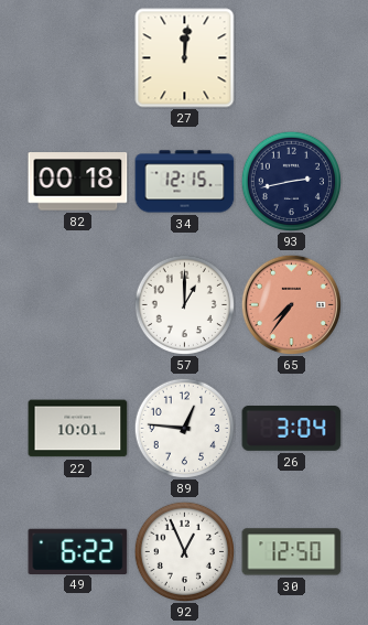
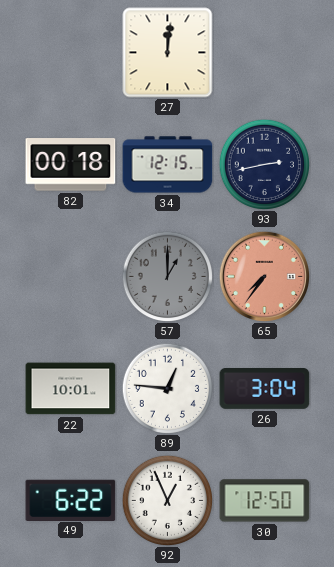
57 dial: white -> grey (167, 276)
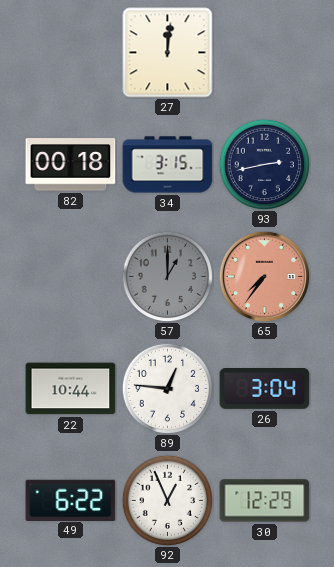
34: 12:15 -> 3:15 (168, 165)
22: 10:01 -> 10:44 (71, 389)
30: 12:50 -> 12:29 (265, 501)
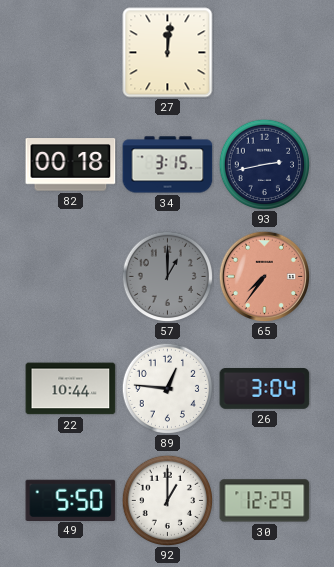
49: 6:22 -> 5:50 (71, 500)
92: 12:56 -> 1:00 (167, 500)
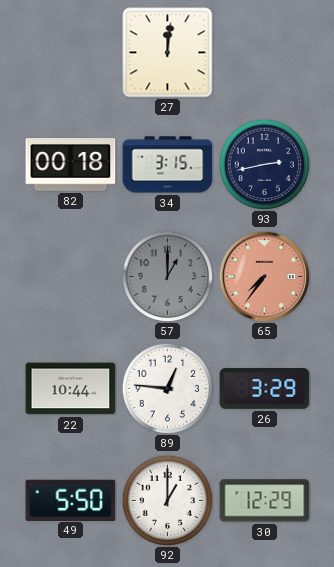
26: 3:04 -> 3:29 (265, 389)
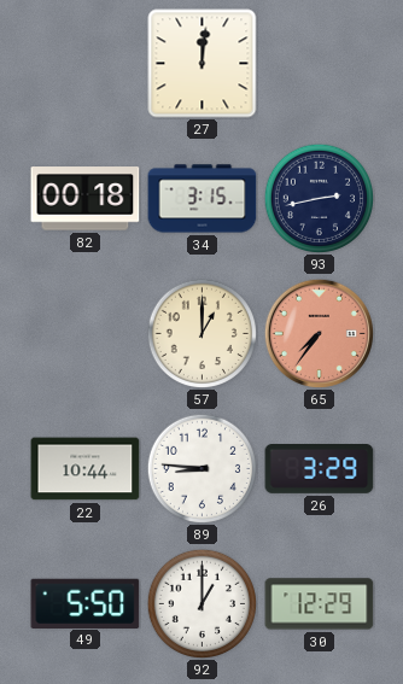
57 dial: grey -> cream (201, 333)
89: 12:46 -> 8:46 (201, 468)
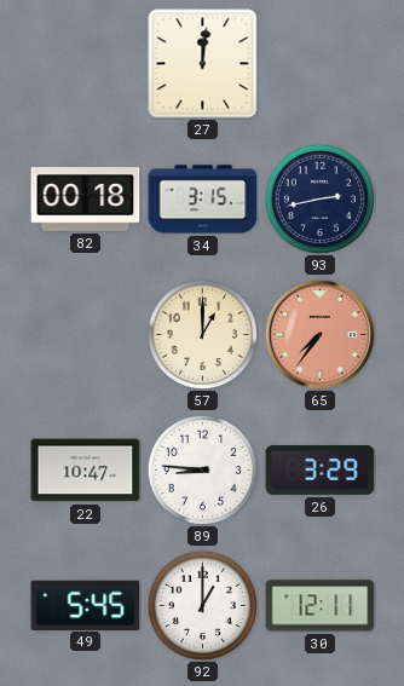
22: 10:44 -> 10:47 (86, 471)
49: 5:50 -> 5:45 (86, 605)
30: 12:29 -> 12:11 (321, 606)
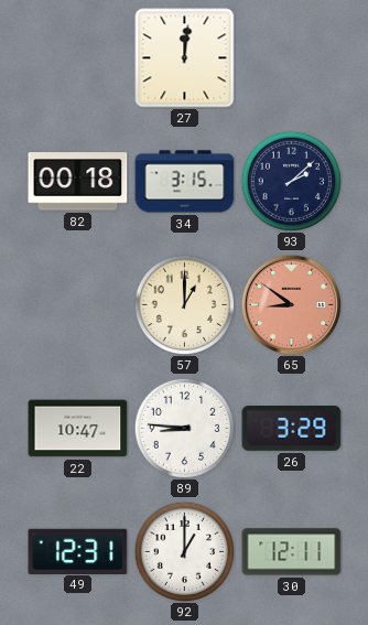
93: 2:43 -> 2:08 (291, 181)
65: 7:36 -> 8:51 (291, 304)
49: 5:45 -> 12:31 (78, 551)
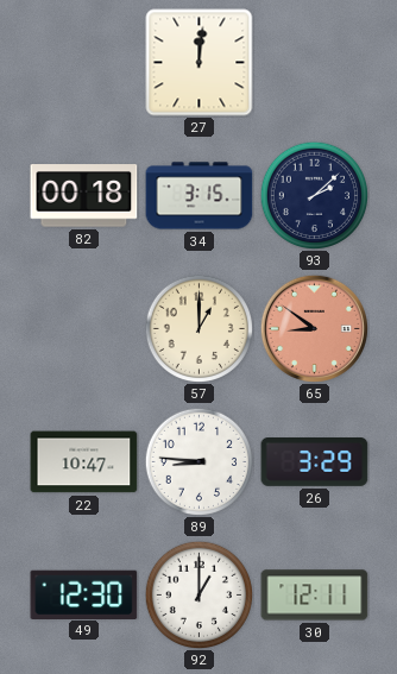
49: 12:31 -> 12:30 (84, 594)
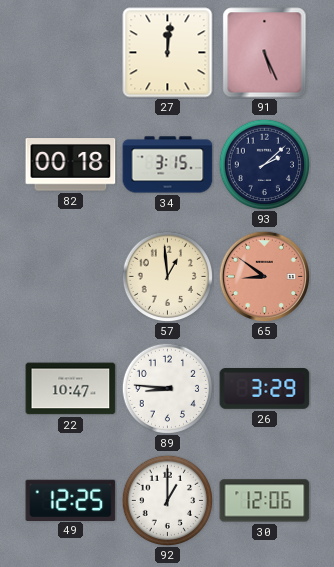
91: none -> 5:26 (265, 53)
57: 1:00 -> 12:59 (167, 276)
49: 12:30 -> 12:25 (71, 500)
30: 12:11 -> 12:06 (265, 501)
